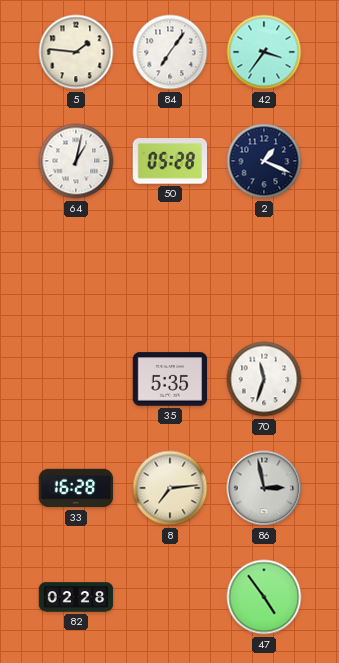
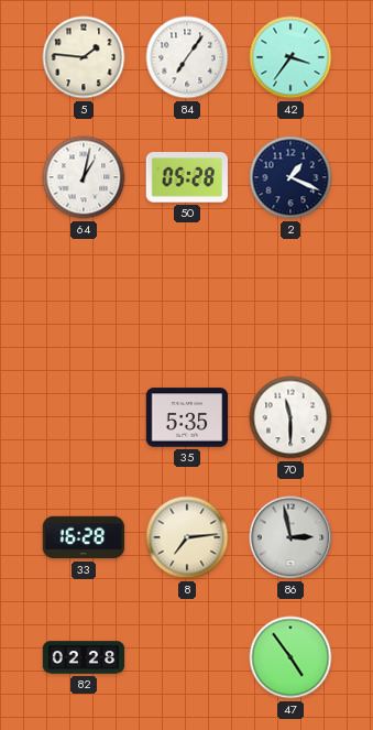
70: 11:33 -> 11:30 (290, 417)
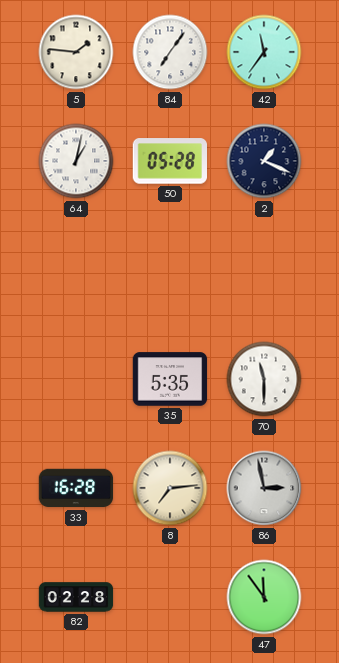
42: 3:36 -> 11:36 (264, 52)
47: 4:54 -> 11:54 (264, 597)
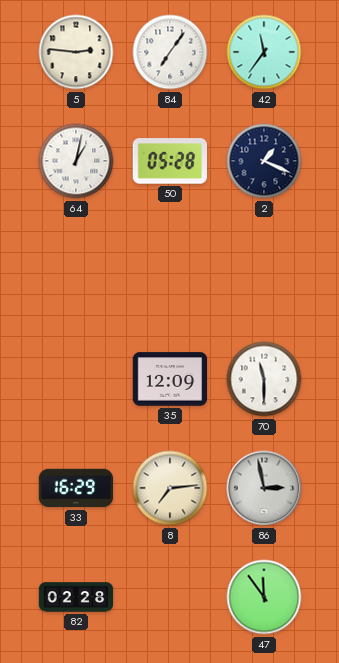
5: 1:46 -> 2:46 (76, 52)
35: 5:35 -> 12:09 (170, 379)
33: 16:28 -> 16:29 (76, 488)
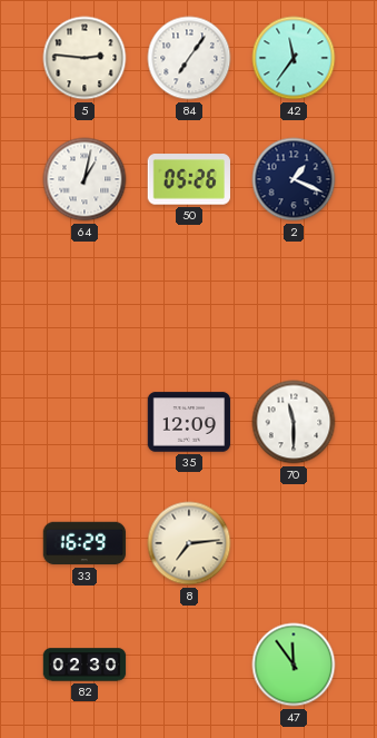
50: 05:28 -> 05:26 (188, 179)
86: 2:58 -> none (264, 488)
82: 02:28 -> 02:30 (85, 665)
